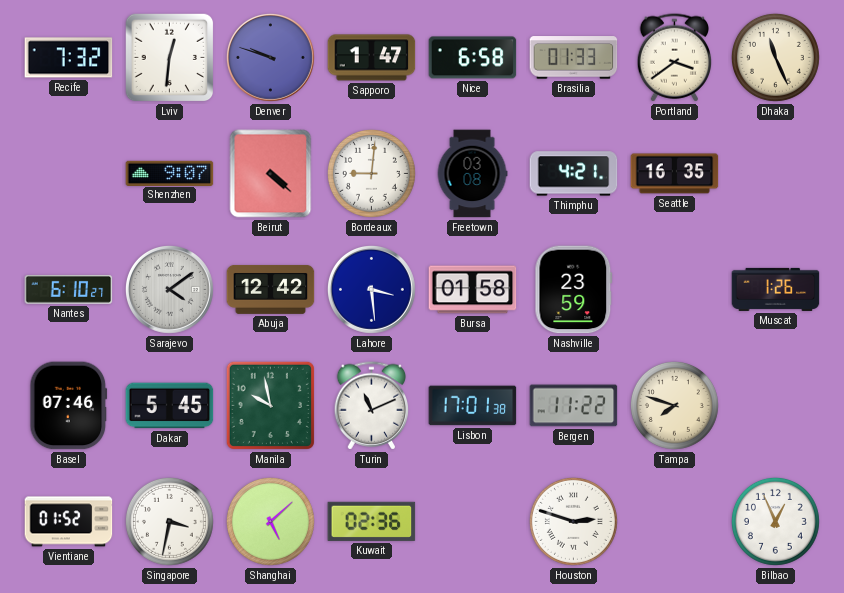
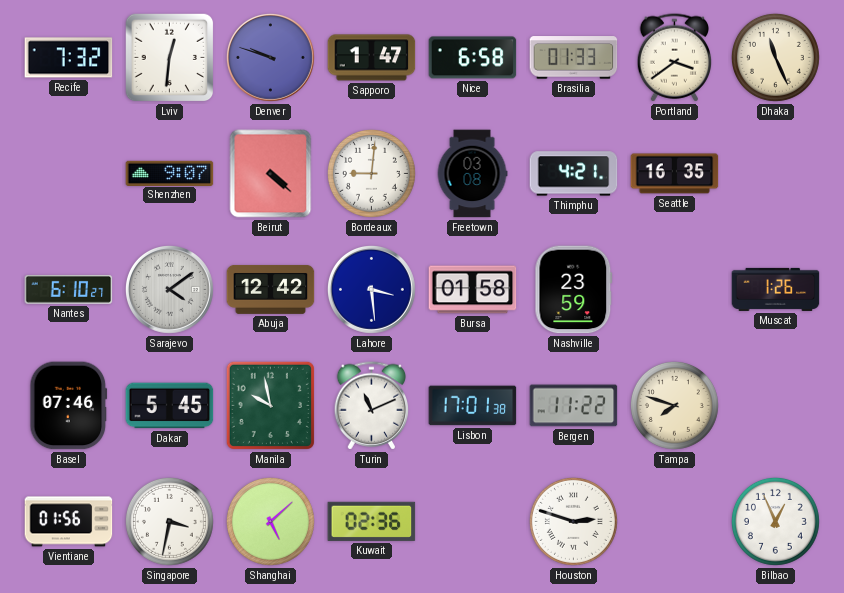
Vientiane: 01:52 -> 01:56 (69, 522)
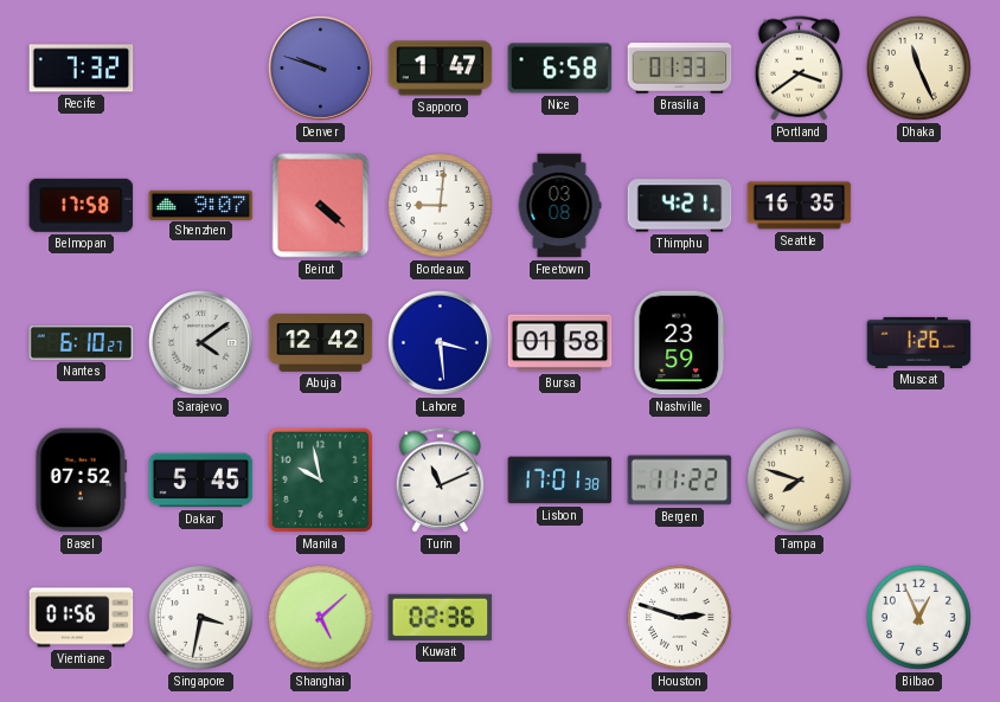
Lviv: 12:31 -> none (170, 58)
Belmopan: none -> 17:58 (82, 205)
Basel: 07:46 -> 07:52 (82, 481)
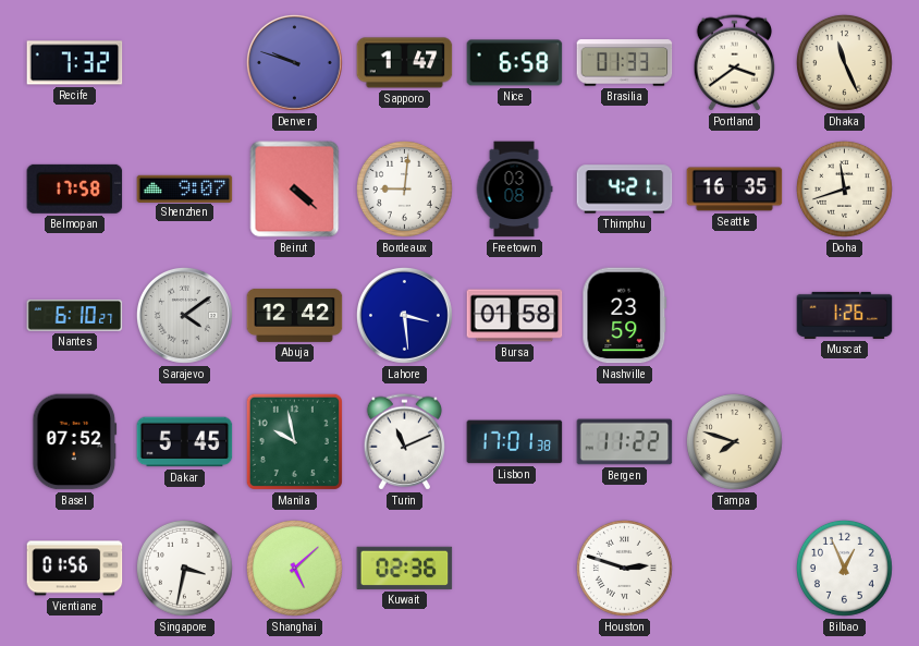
Doha: none -> 11:42 (844, 188)
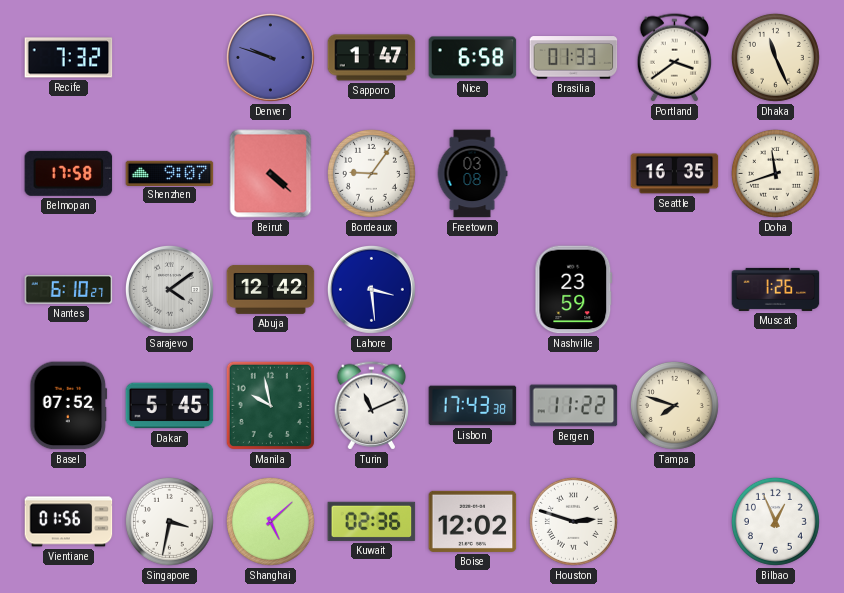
Bordeaux: 9:01 -> 9:06 (371, 173)
Thimphu: 4:21 -> none (625, 190)
Bursa: 01:58 -> none (515, 316)
Lisbon: 17:01 -> 17:43 (473, 406)
Boise: none -> 12:02 (473, 521)
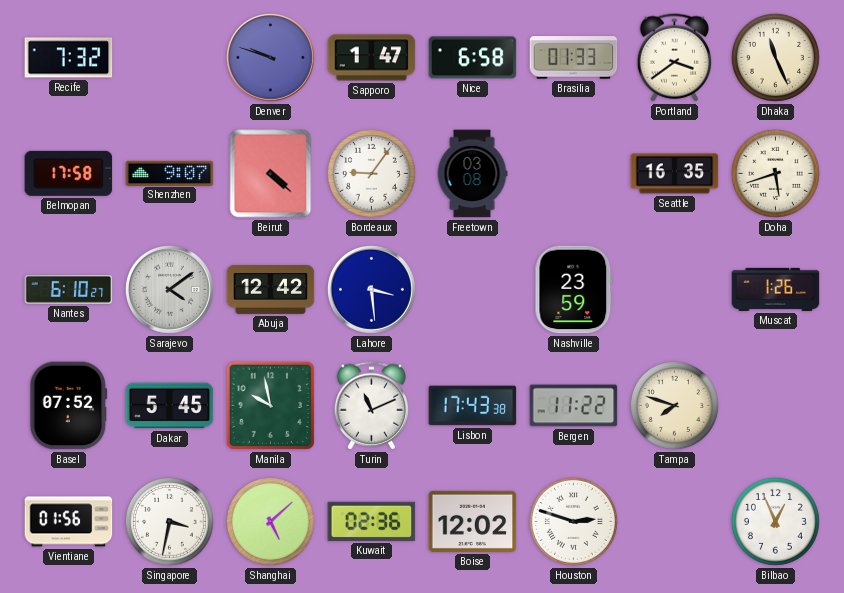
Doha: 11:42 -> 5:42 (775, 173)
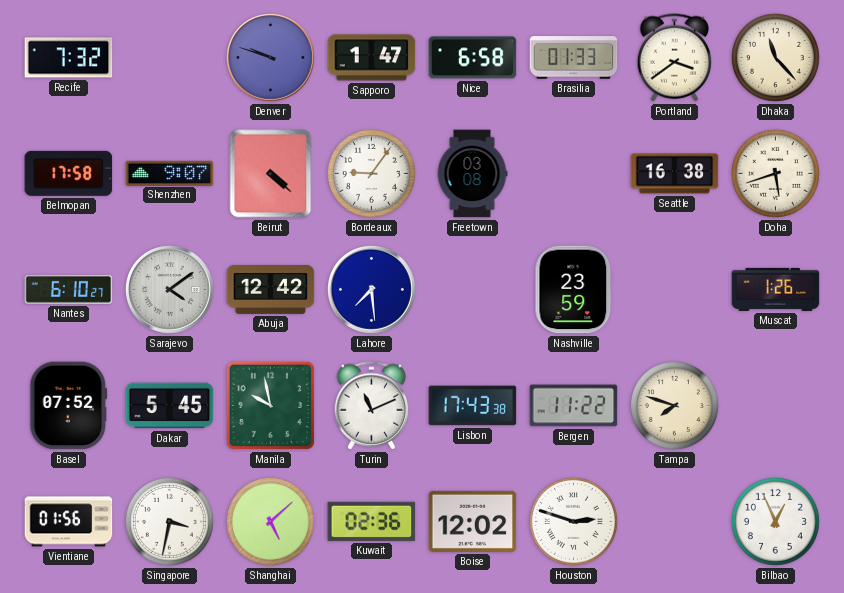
Dhaka: 11:26 -> 11:23 (775, 57)
Seattle: 16:35 -> 16:38 (675, 174)
Lahore: 3:29 -> 7:29 (371, 289)
